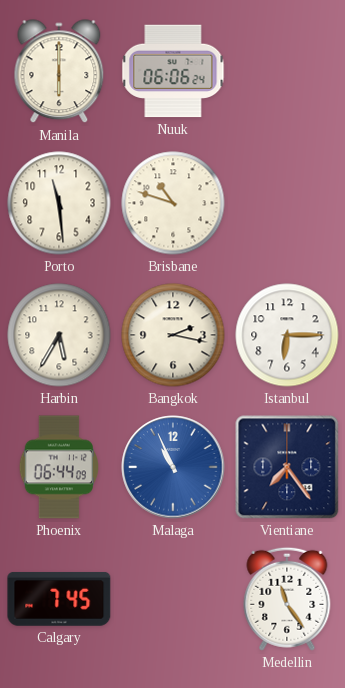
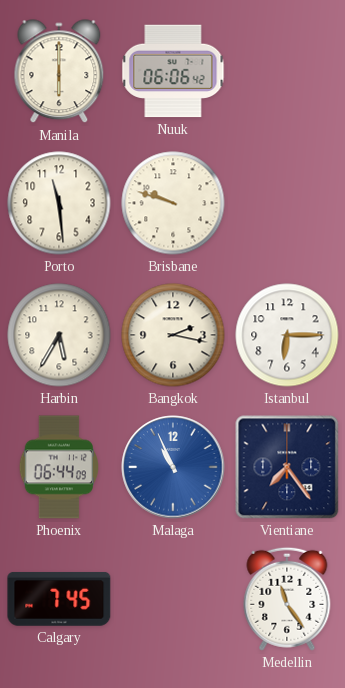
Nuuk: 06:06:24 -> 06:06:42 (173, 71)
Brisbane: 10:48 -> 9:48 (173, 203)
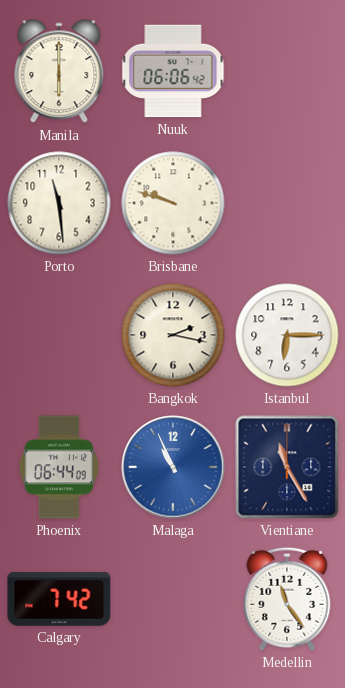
Harbin: 5:35 -> none (59, 335)
Vientiane: 7:24 -> 11:25 (287, 467)
Calgary: 7:45 -> 7:42 (59, 599)
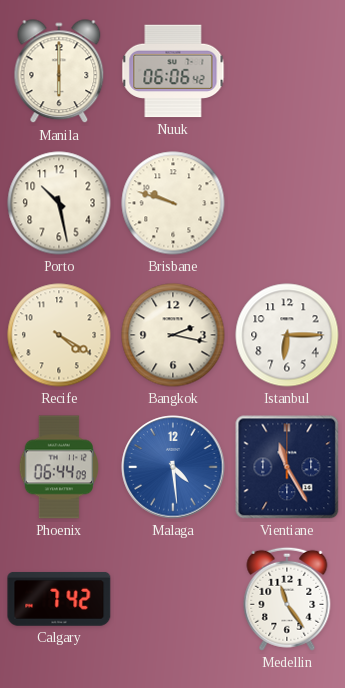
Porto: 11:29 -> 10:28 (59, 203)
Recife: none -> 4:20 (59, 335)
Malaga: 10:56 -> 4:29 (173, 467)
